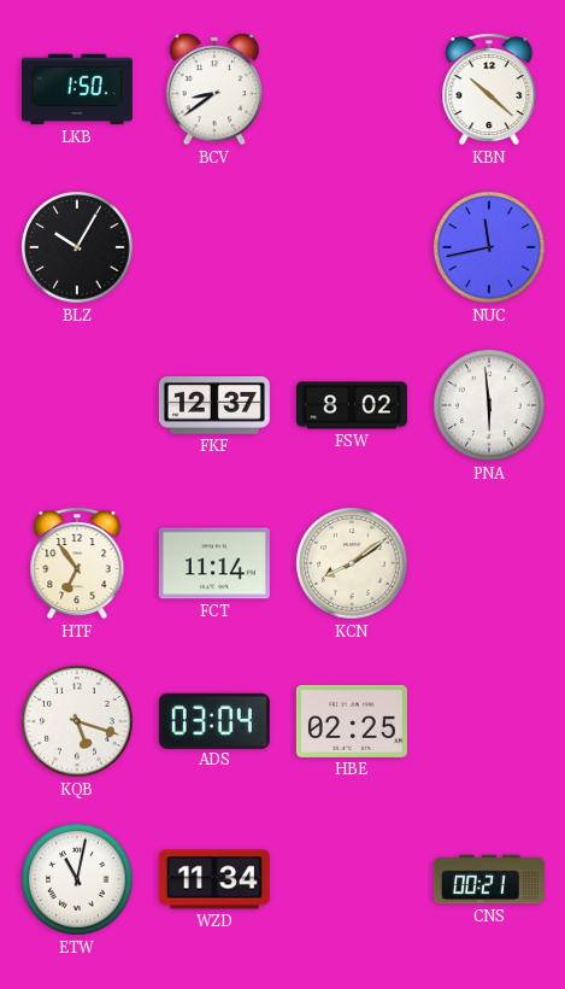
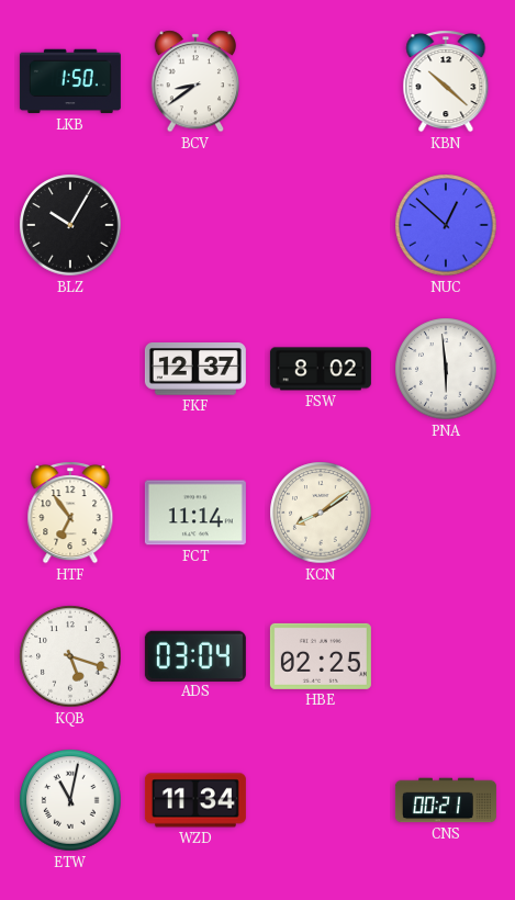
NUC: 11:43 -> 12:52 (446, 225)
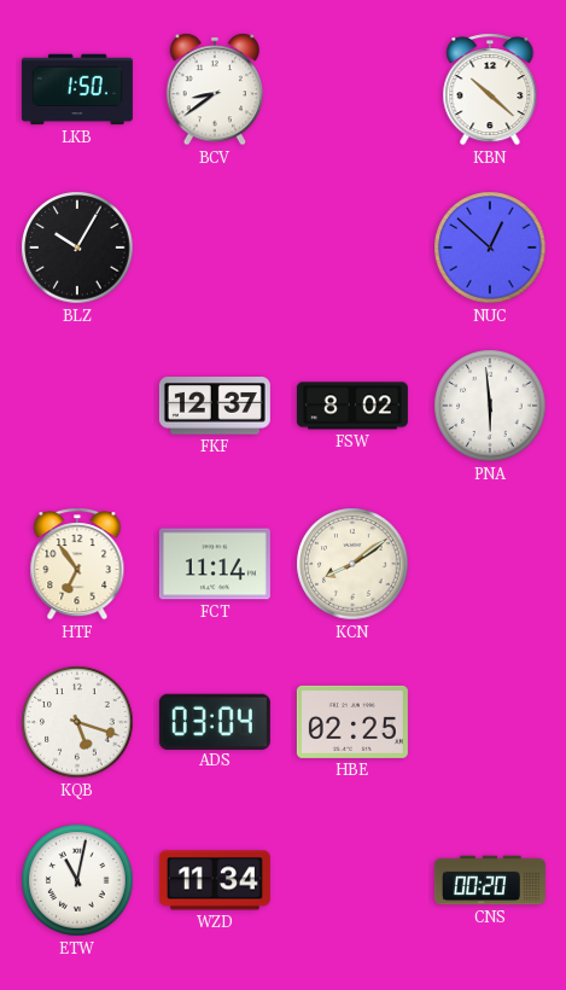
CNS: 00:21 -> 00:20 (490, 880)
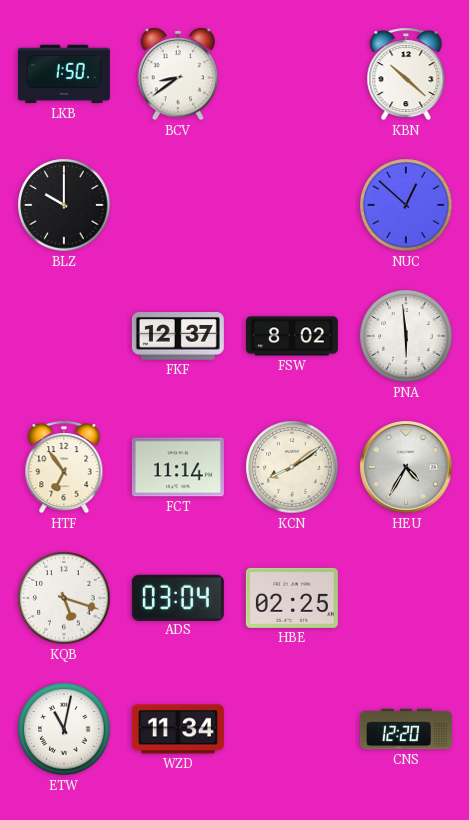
BLZ: 10:05 -> 10:00 (64, 205)
HEU: none -> 4:35 (406, 467)
CNS: 00:20 -> 12:20 (406, 729)
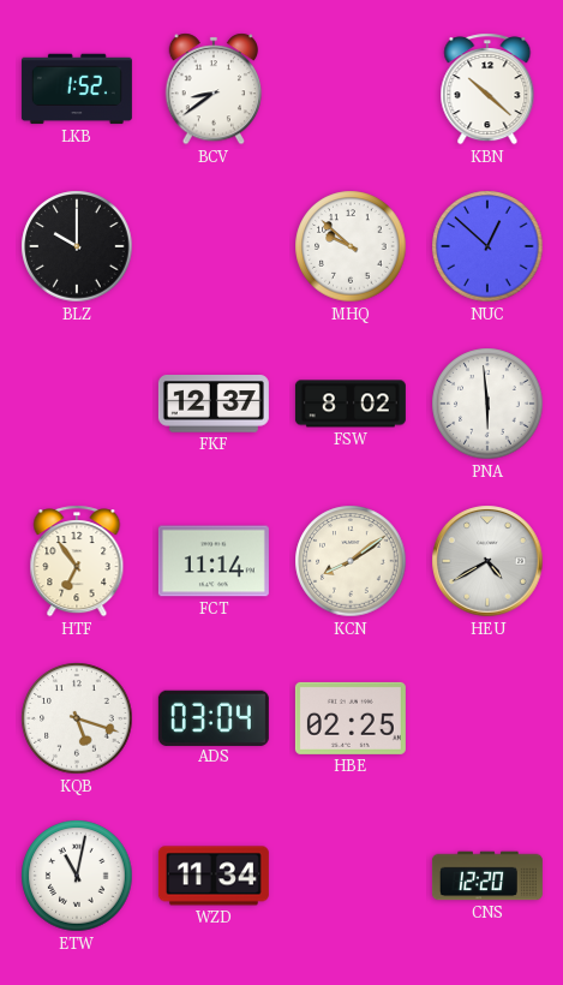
LKB: 1:50 -> 1:52 (77, 89)
MHQ: none -> 9:52 (351, 246)
HEU: 4:35 -> 4:40 (487, 561)
